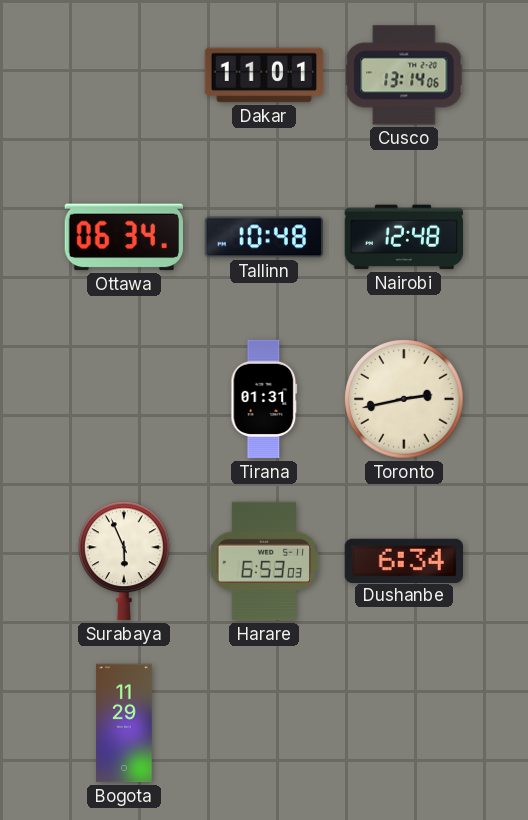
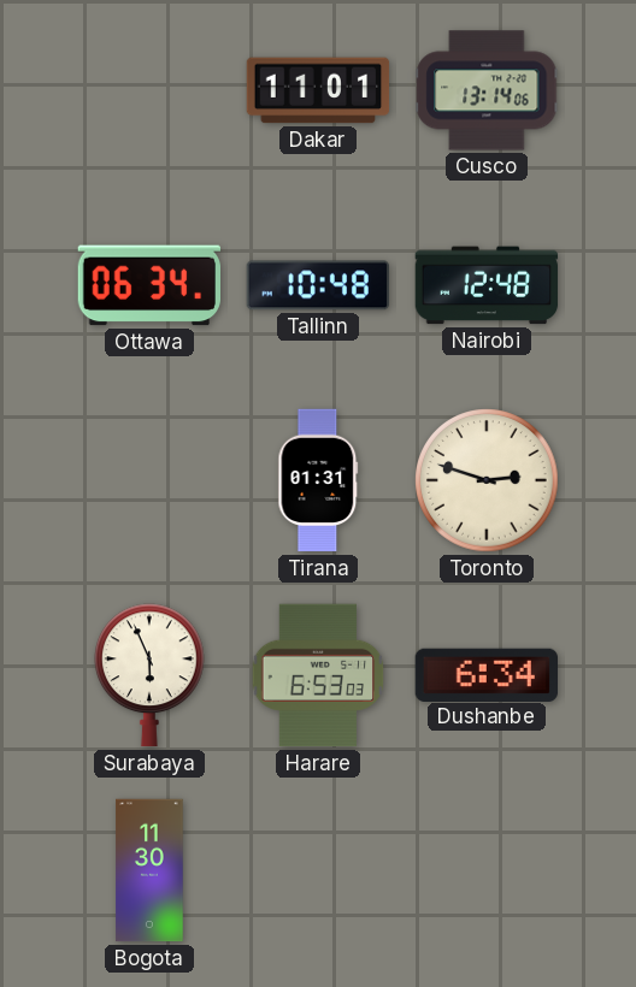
Toronto: 2:43 -> 2:48 (487, 480)
Bogota: 11:29 -> 11:30 (149, 870)
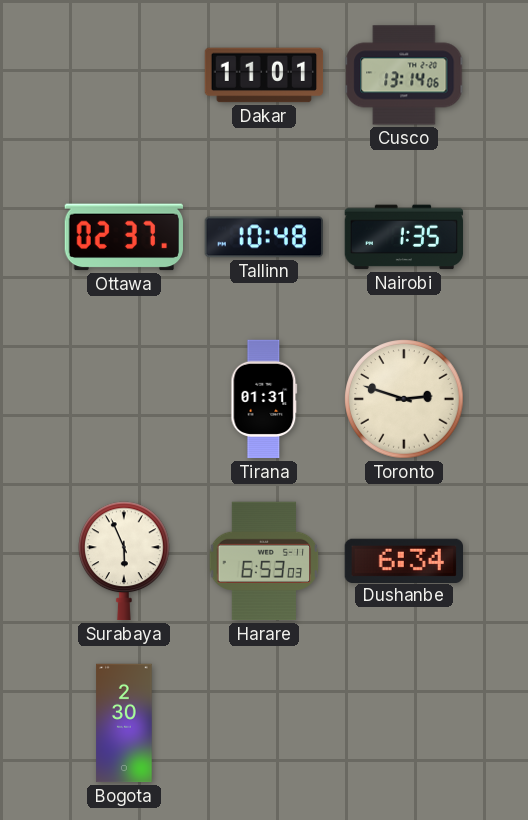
Ottawa: 06:34 -> 02:37 (124, 237)
Nairobi: 12:48 -> 1:35 (404, 237)
Bogota: 11:30 -> 2:30 (124, 723)
